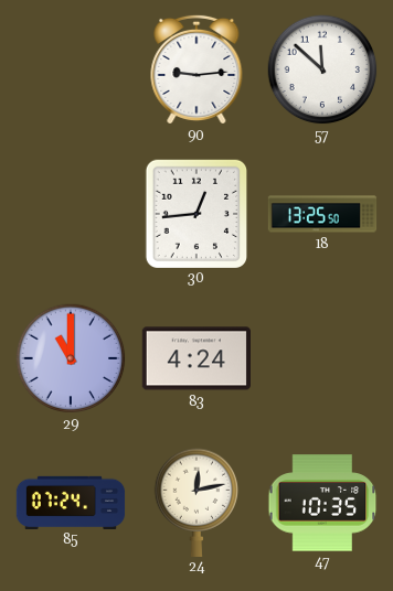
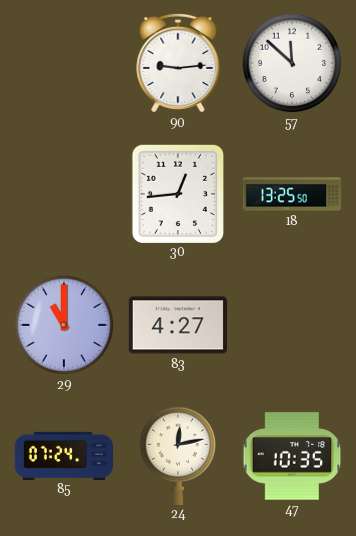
83: 4:24 -> 4:27 (177, 325)
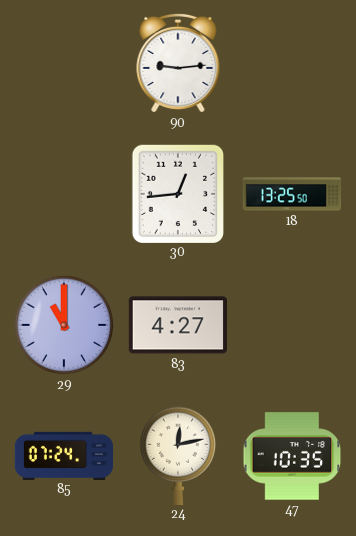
57: 11:52 -> none (292, 63)
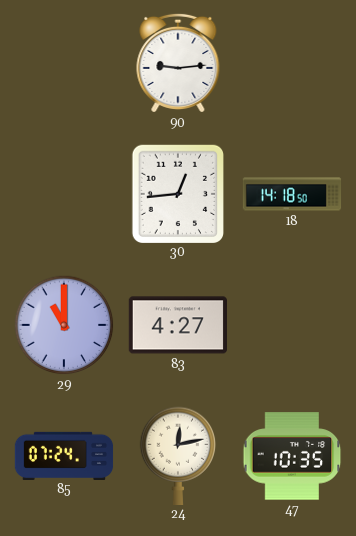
18: 13:25 -> 14:18 (292, 194)
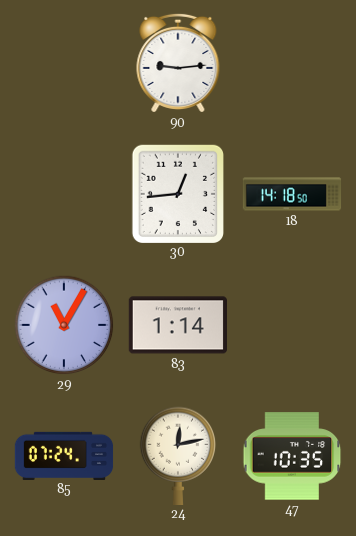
29: 11:00 -> 11:05 (64, 325)
83: 4:27 -> 1:14 (177, 325)
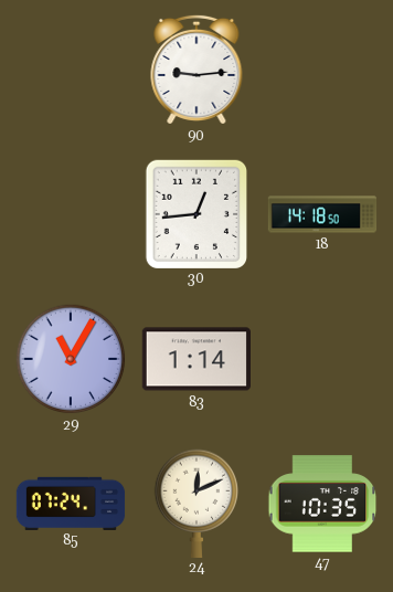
24: 12:13 -> 12:11 (197, 503)
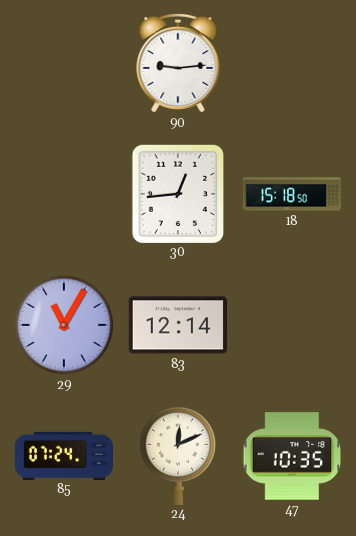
18: 14:18 -> 15:18 (292, 194)
83: 1:14 -> 12:14 (177, 325)
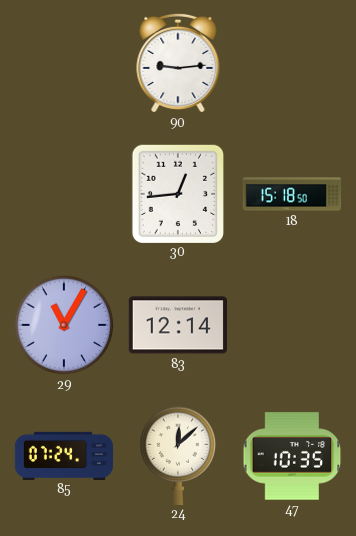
24: 12:11 -> 12:08 (178, 455)
